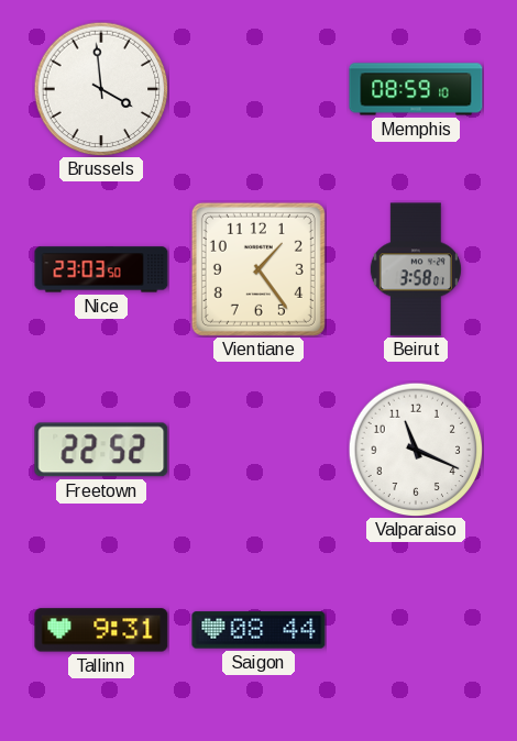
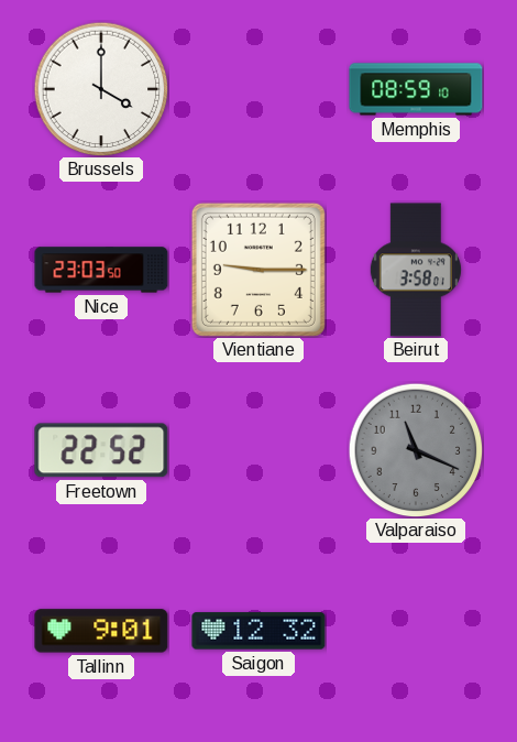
Brussels: 3:59 -> 4:00 (101, 89)
Vientiane: 1:24 -> 9:15 (258, 270)
Valparaiso dial: white -> grey (416, 450)
Tallinn: 9:31 -> 9:01 (101, 631)
Saigon: 08:44 -> 12:32 (258, 631)
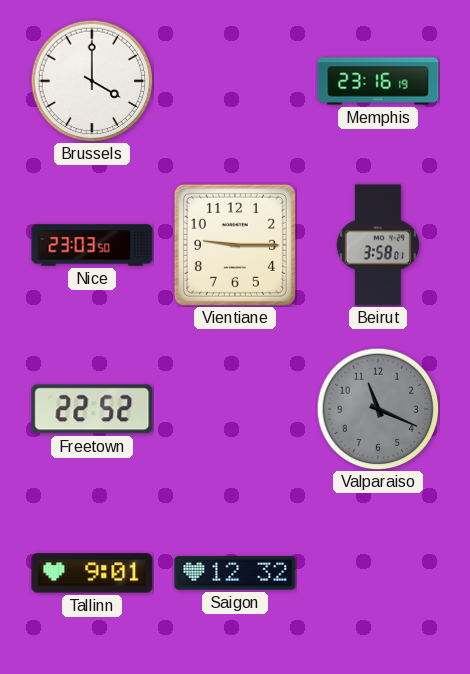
Memphis: 08:59 -> 23:16 (378, 81)
